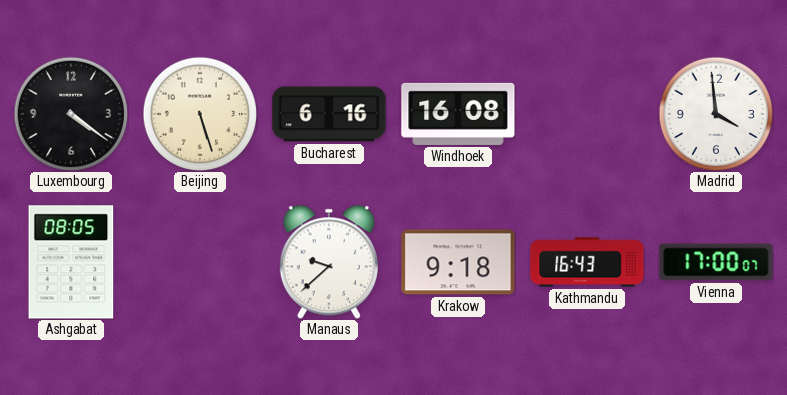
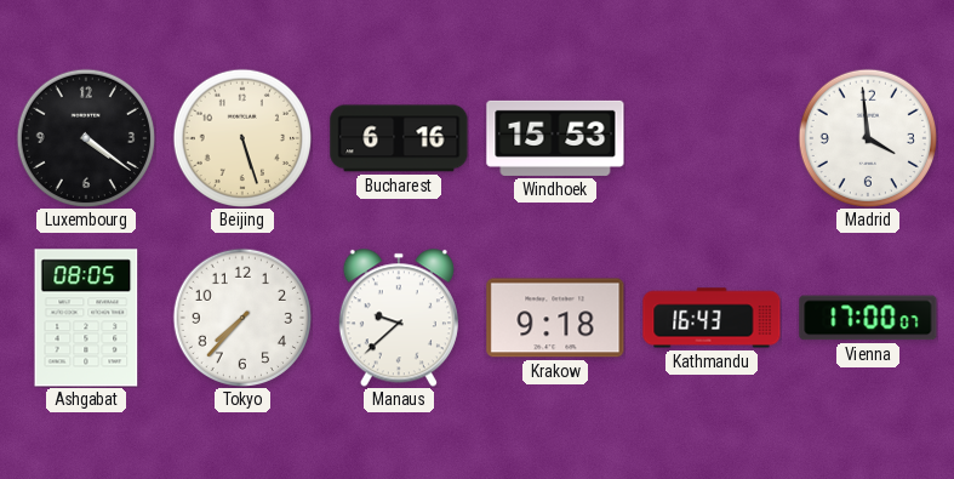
Windhoek: 16:08 -> 15:53 (555, 138)
Tokyo: none -> 7:37 (241, 317)
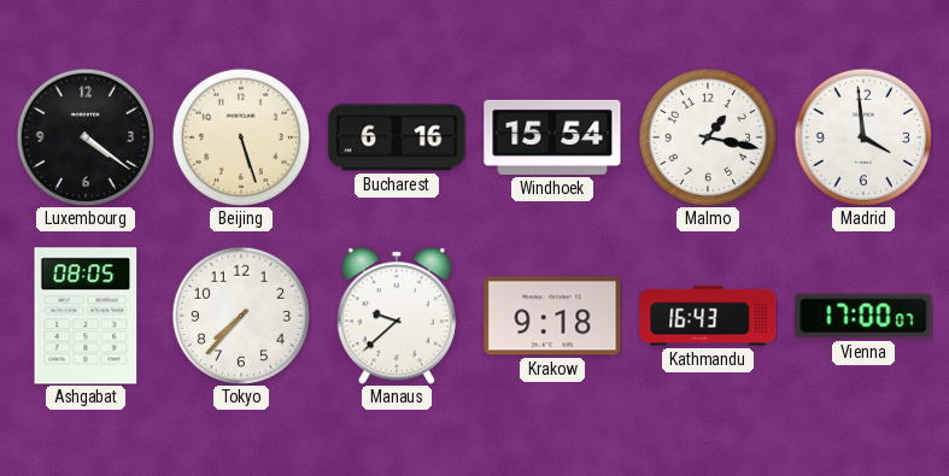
Windhoek: 15:53 -> 15:54 (552, 137)
Malmo: none -> 1:17 (707, 136)
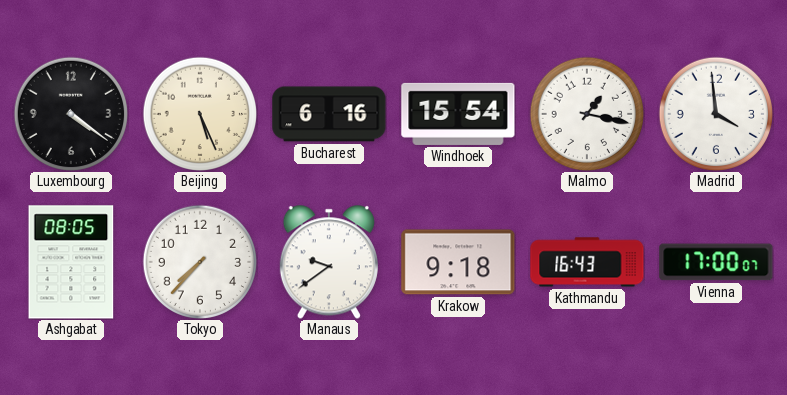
Beijing: 5:27 -> 5:26 (199, 113)
Manaus: 9:38 -> 9:39 (329, 262)
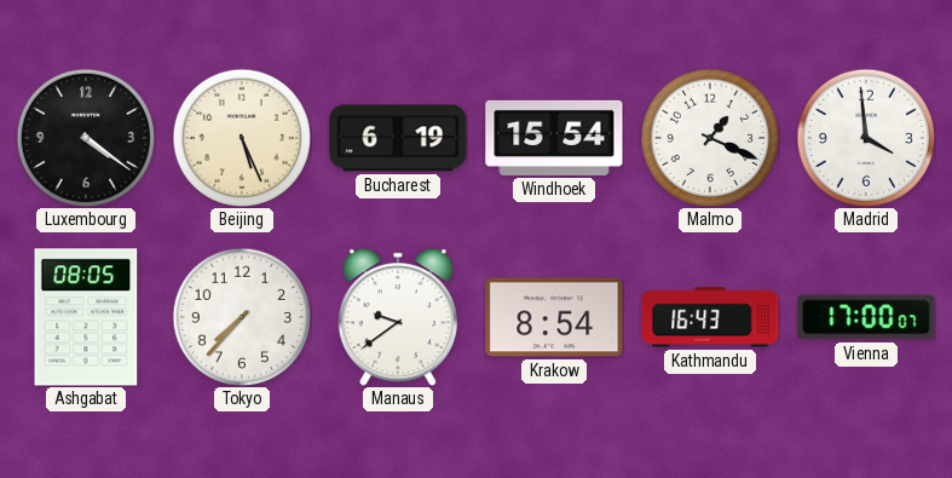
Bucharest: 6:16 -> 6:19 (398, 138)
Malmo: 1:17 -> 1:19 (709, 137)
Krakow: 9:18 -> 8:54 (554, 317)
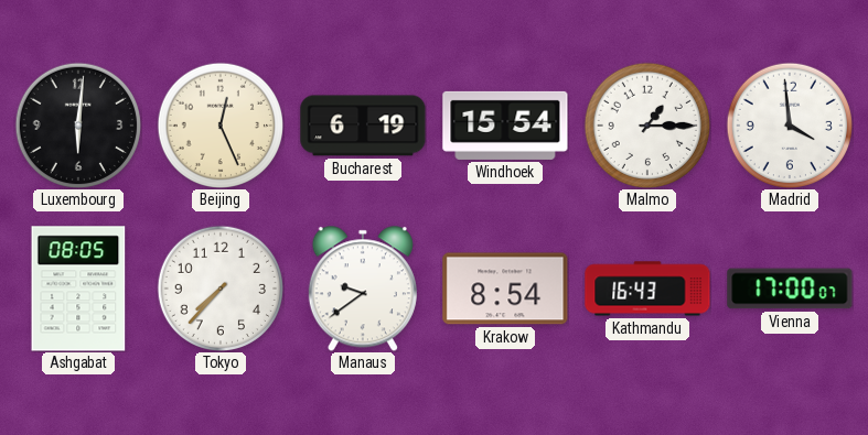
Luxembourg: 4:21 -> 6:01 (77, 124)
Beijing: 5:26 -> 12:26 (219, 124)
Malmo: 1:19 -> 1:15 (646, 124)
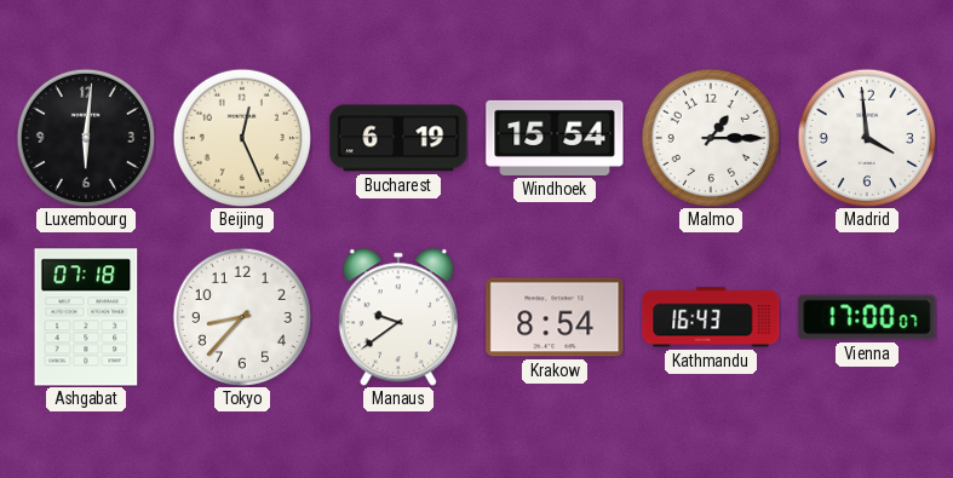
Ashgabat: 08:05 -> 07:18 (86, 317)
Tokyo: 7:37 -> 8:37 (241, 316)
